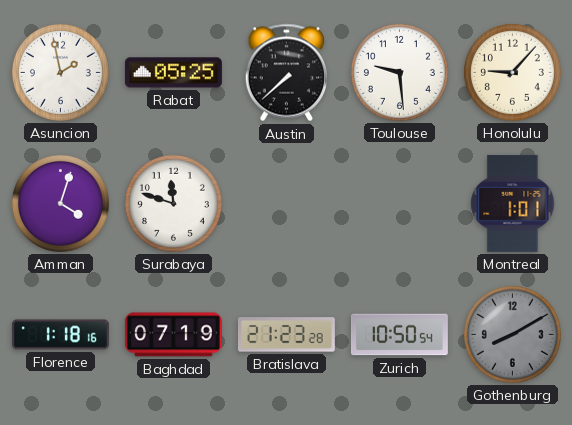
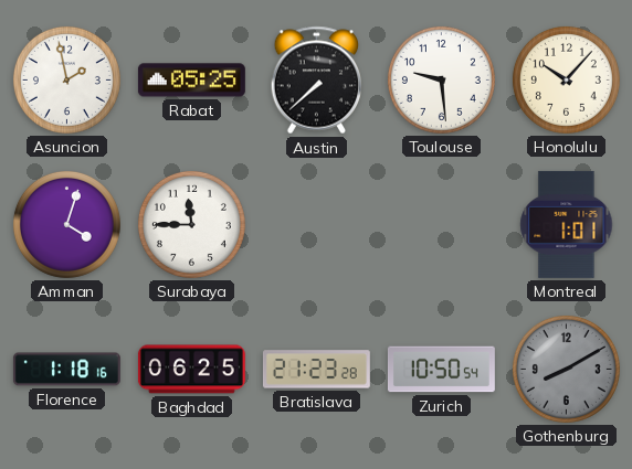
Honolulu: 9:07 -> 10:07 (566, 79)
Surabaya: 11:48 -> 11:45 (191, 224)
Baghdad: 07:19 -> 06:25 (191, 370)
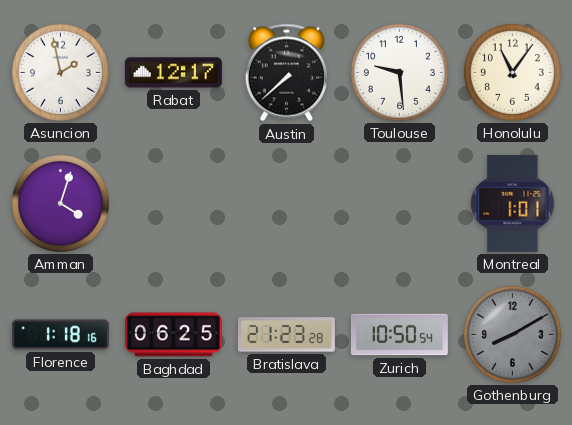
Rabat: 05:25 -> 12:17 (173, 73)
Honolulu: 10:07 -> 11:06 (512, 72)
Surabaya: 11:45 -> none (191, 224)
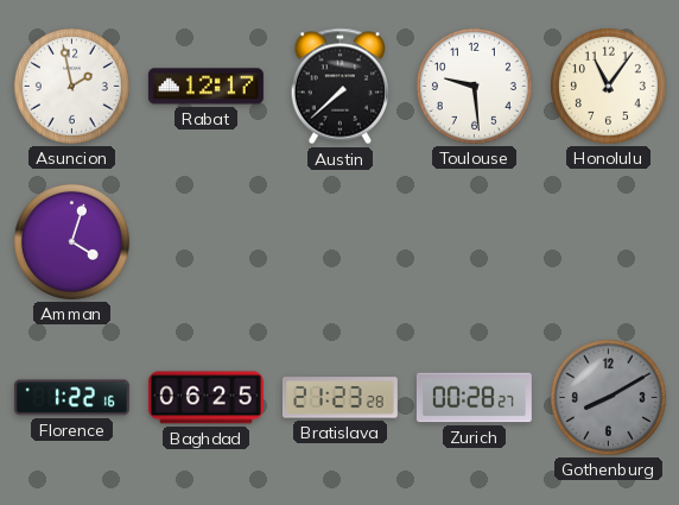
Montreal: 1:01 -> none (513, 203)
Florence: 1:18 -> 1:22 (71, 398)
Zurich: 10:50 -> 00:28 (474, 398)
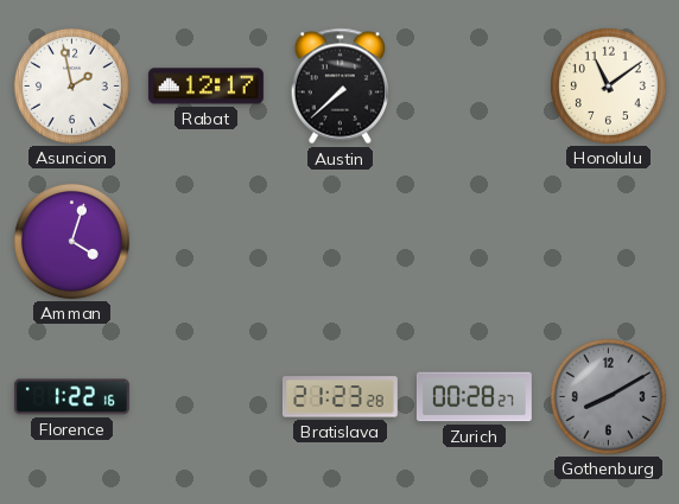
Toulouse: 9:29 -> none (474, 86)
Honolulu: 11:06 -> 11:09 (608, 85)
Baghdad: 06:25 -> none (205, 398)
